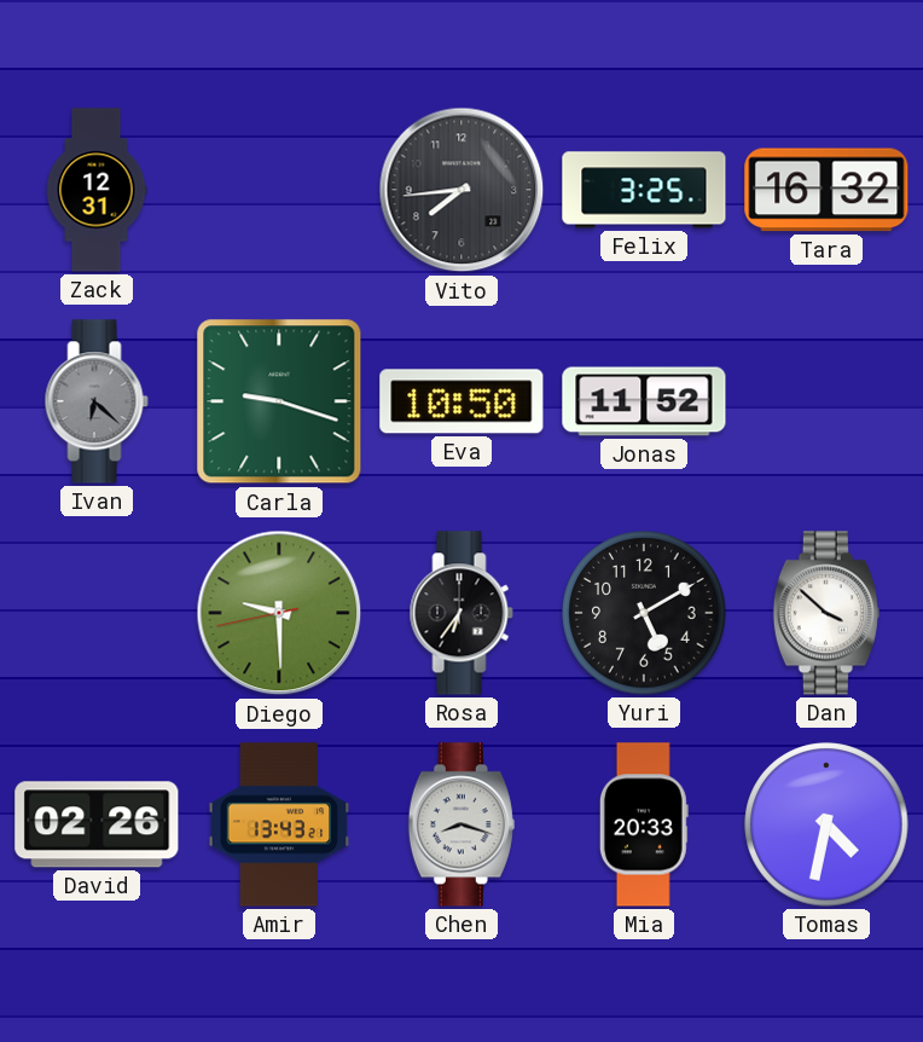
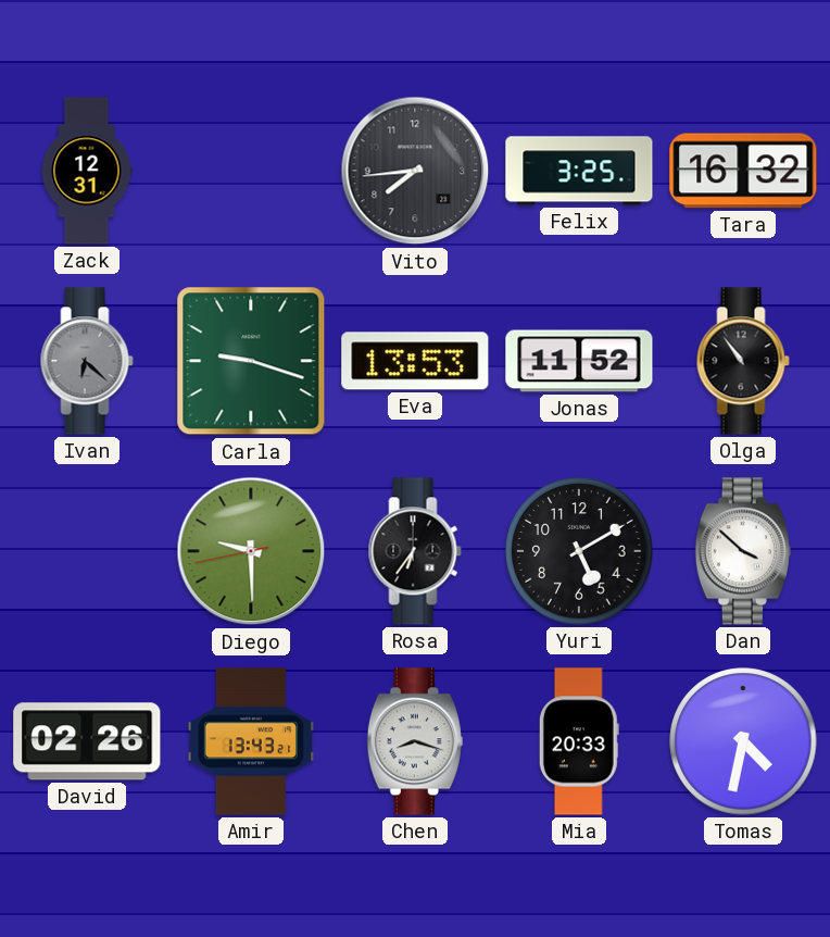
Eva: 10:50 -> 13:53 (415, 361)
Olga: none -> 10:54 (743, 361)
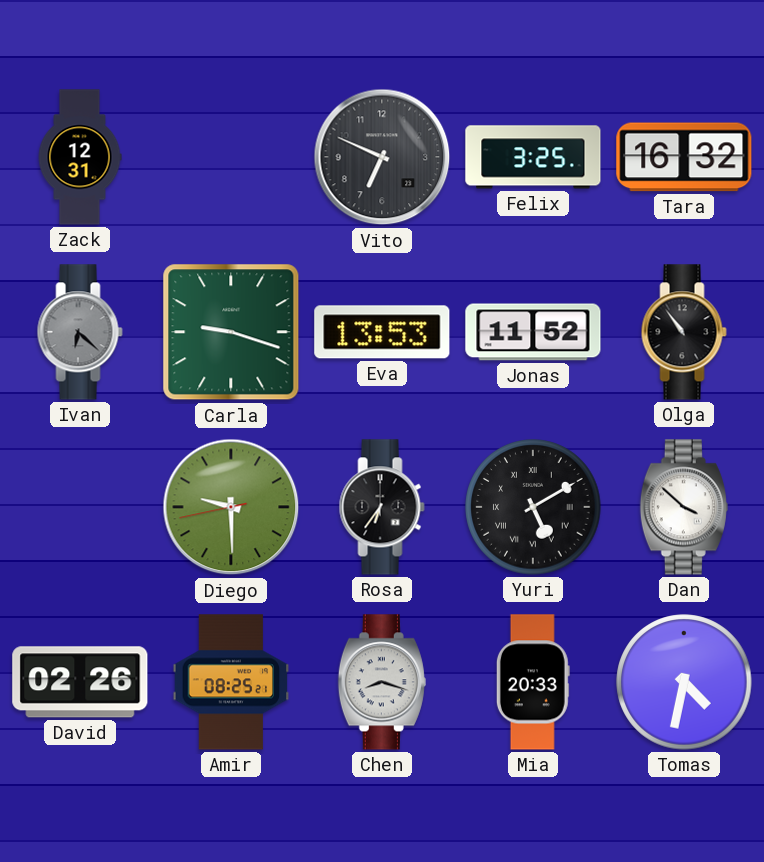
Vito: 7:44 -> 6:49 (382, 157)
Yuri numerals: Arabic -> Roman (533, 507)
Amir: 13:43 -> 08:25 (231, 682)
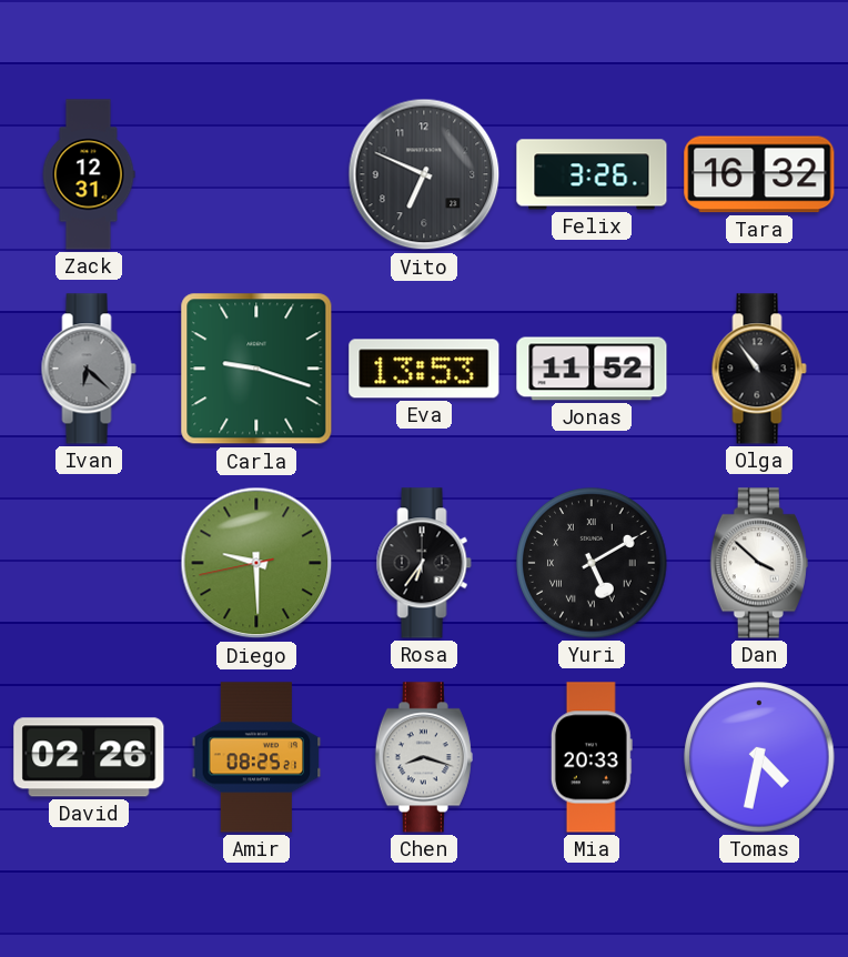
Felix: 3:25 -> 3:26 (592, 174)
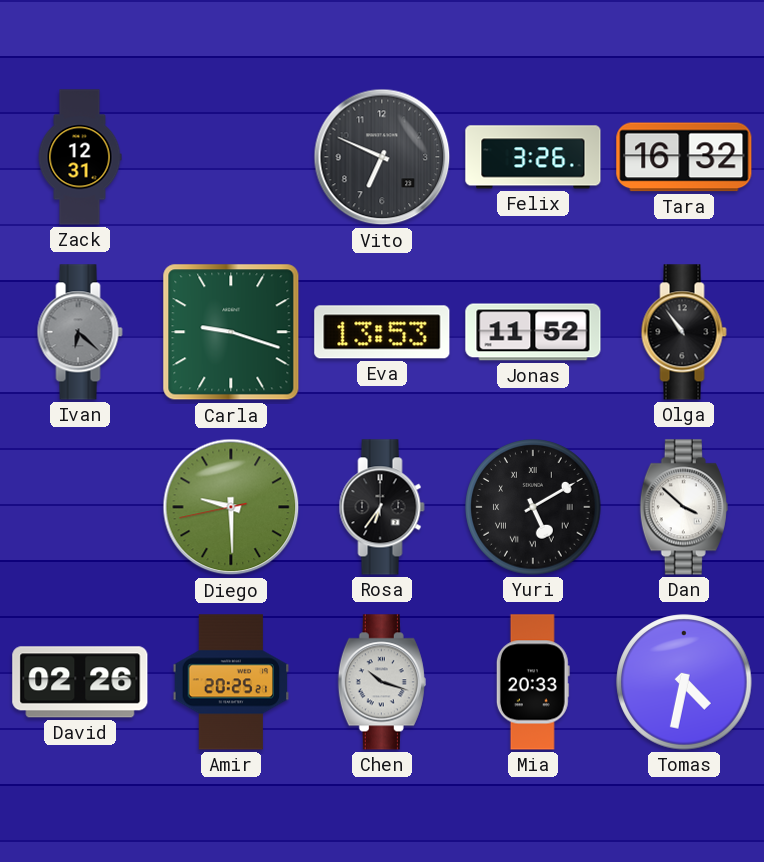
Amir: 08:25 -> 20:25 (231, 682)
Chen: 8:18 -> 10:18 (382, 682)
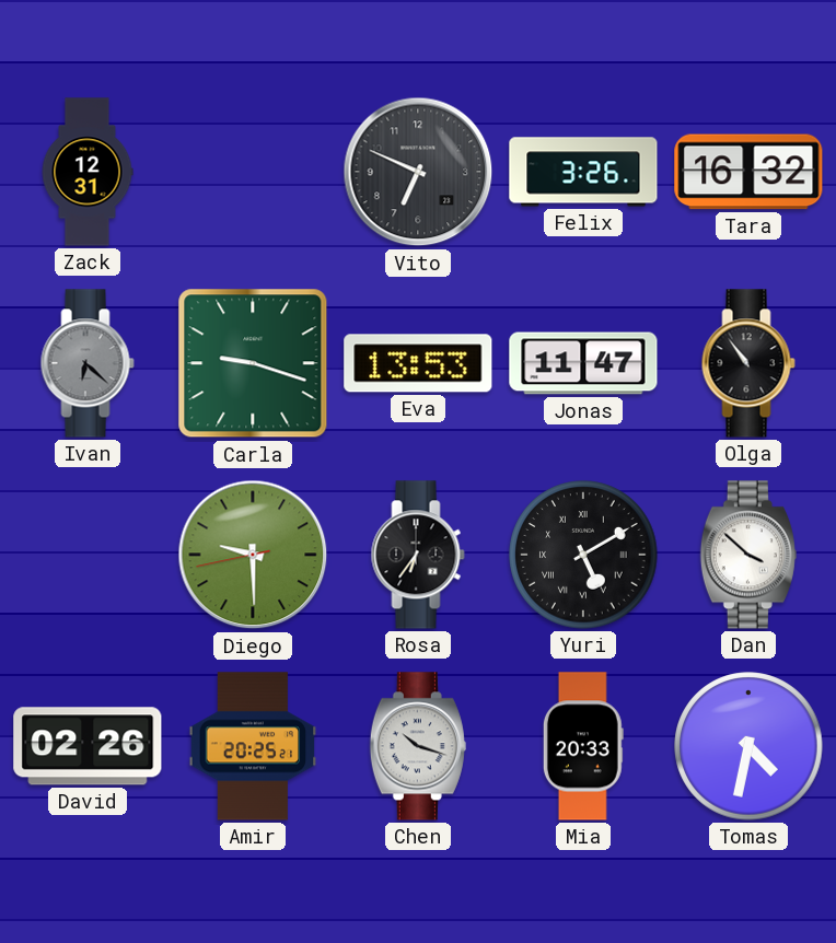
Jonas: 11:52 -> 11:47 (583, 363)
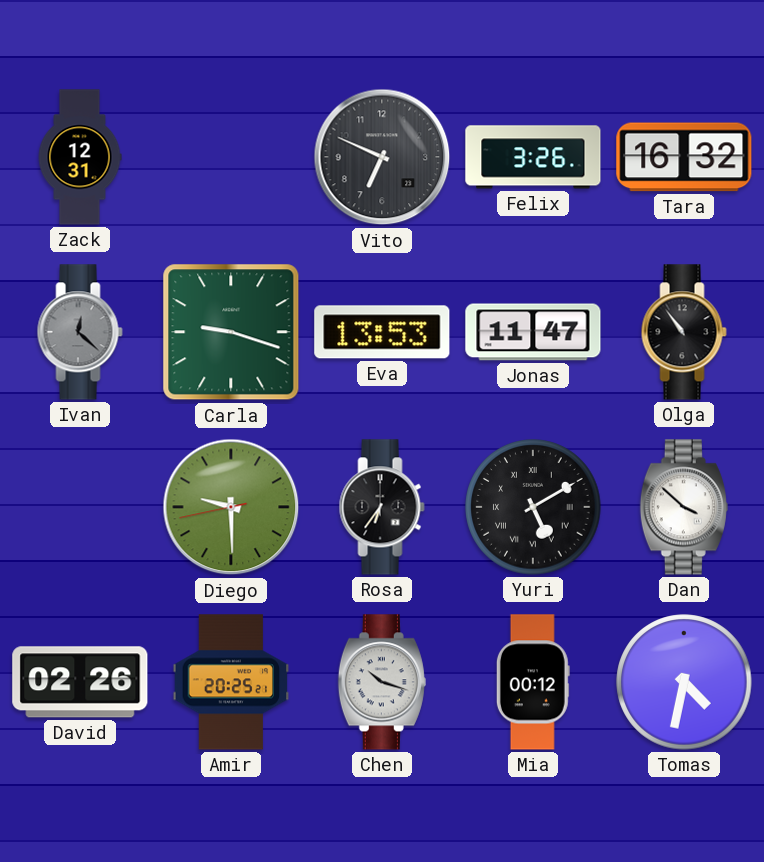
Ivan: 6:22 -> 12:22 (80, 332)
Mia: 20:33 -> 00:12 (533, 682)
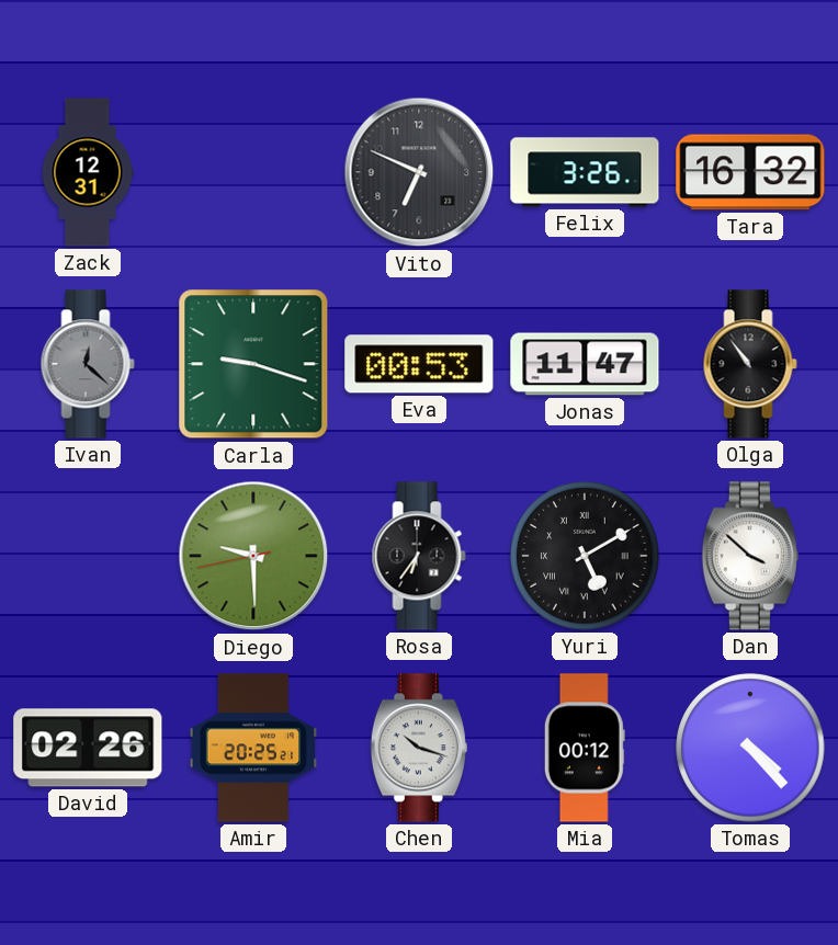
Eva: 13:53 -> 00:53 (419, 364)
Tomas: 4:32 -> 4:23 (750, 748)
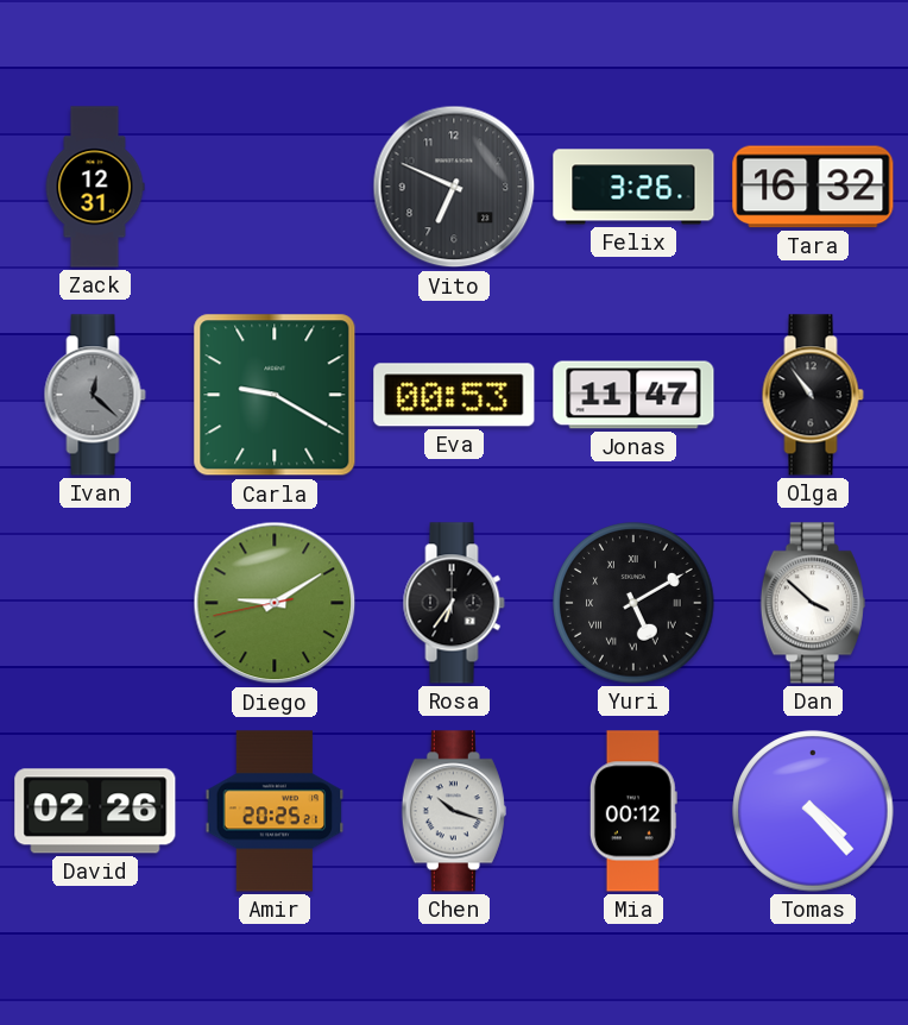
Carla: 9:18 -> 9:20 (275, 395)
Diego: 9:29 -> 9:09 (275, 603)
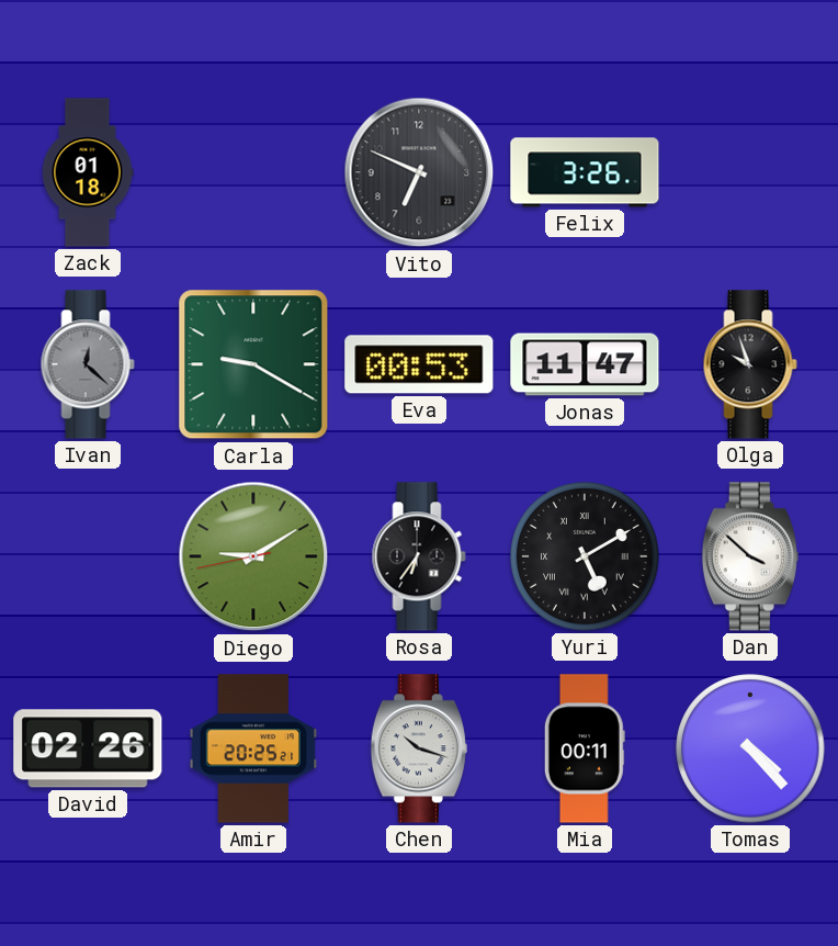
Zack: 12:31 -> 01:18 (88, 172)
Tara: 16:32 -> none (813, 187)
Olga: 10:54 -> 9:57 (750, 364)
Mia: 00:12 -> 00:11 (585, 748)
